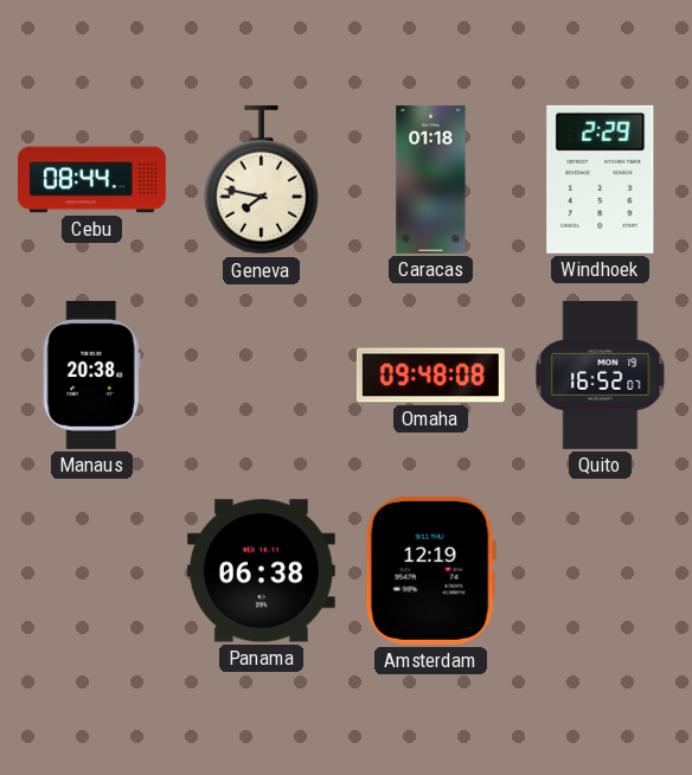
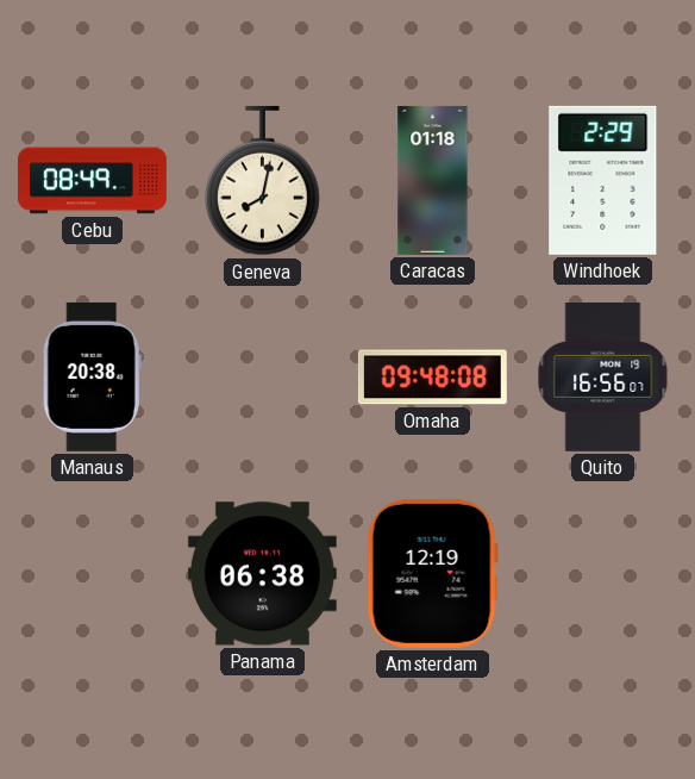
Cebu: 08:44 -> 08:49 (92, 181)
Geneva: 7:47 -> 8:02 (263, 181)
Quito: 16:52 -> 16:56 (603, 376)
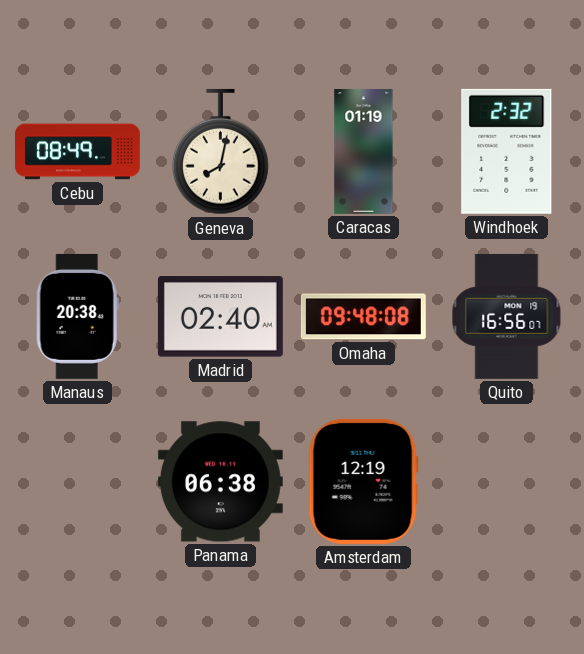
Caracas: 01:18 -> 01:19 (364, 151)
Windhoek: 2:29 -> 2:32 (507, 151)
Madrid: none -> 02:40 (220, 317)
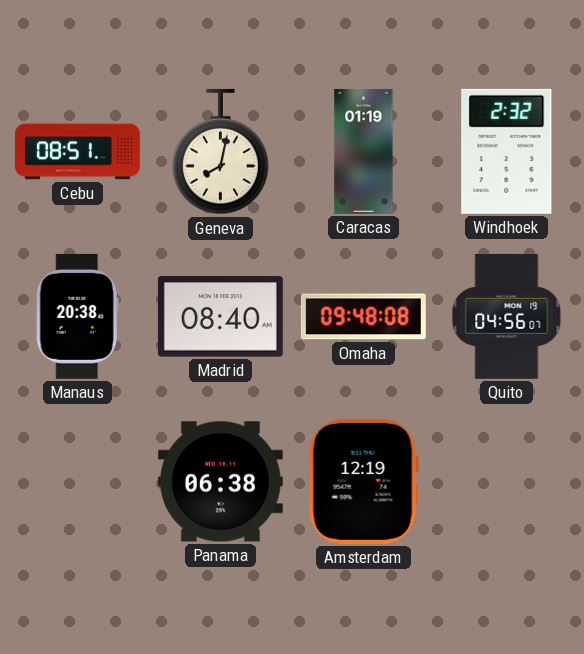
Cebu: 08:49 -> 08:51 (77, 152)
Madrid: 02:40 -> 08:40 (220, 317)
Quito: 16:56 -> 04:56 (507, 316)
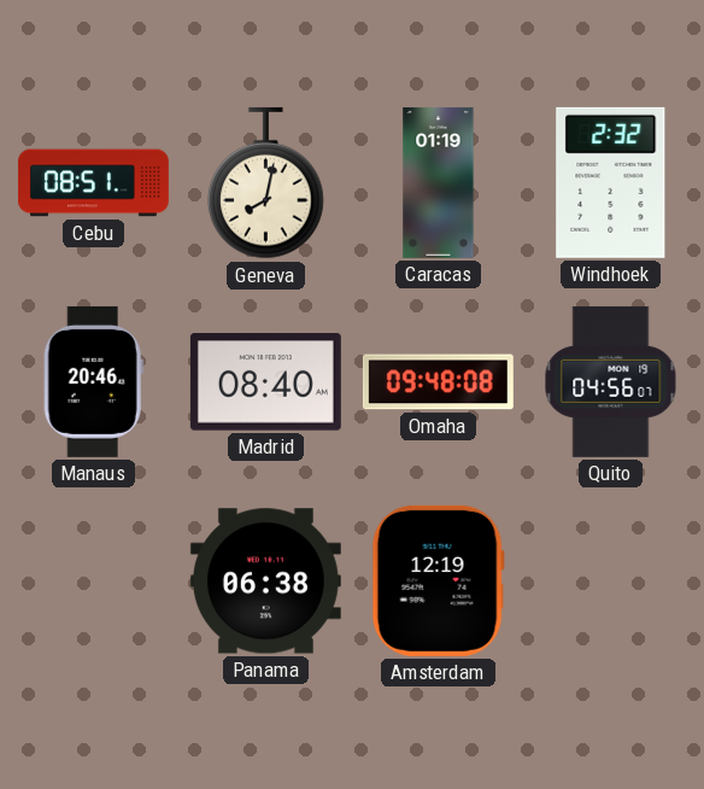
Manaus: 20:38 -> 20:46 (93, 381)
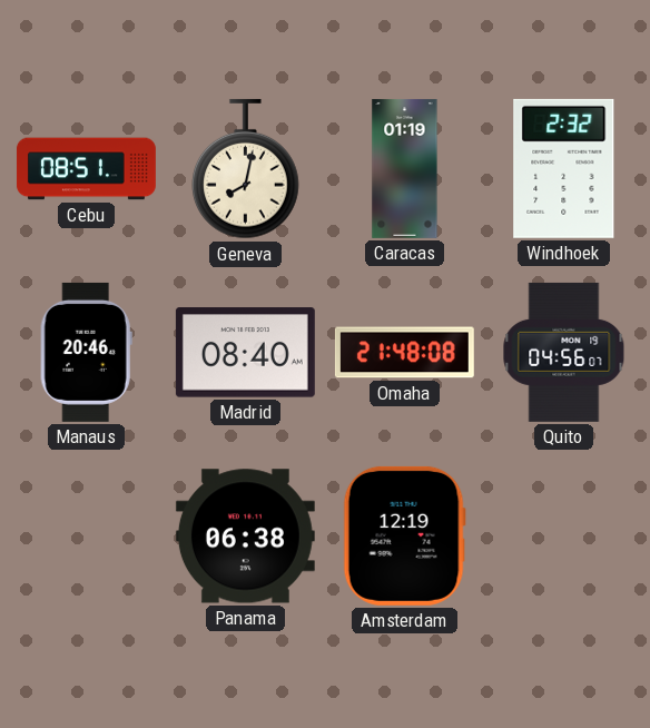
Omaha: 09:48 -> 21:48 (404, 353)
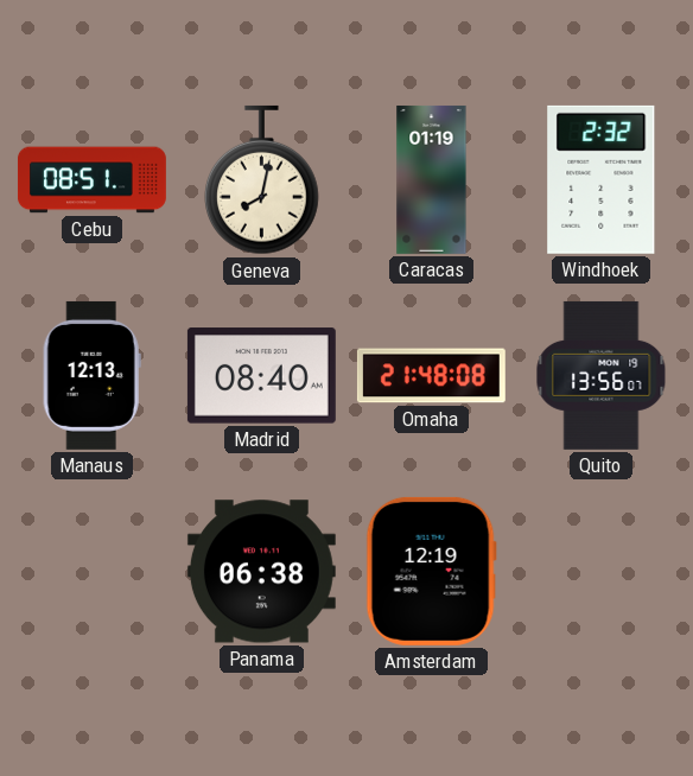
Manaus: 20:46 -> 12:13 (91, 375)
Quito: 04:56 -> 13:56 (602, 375)
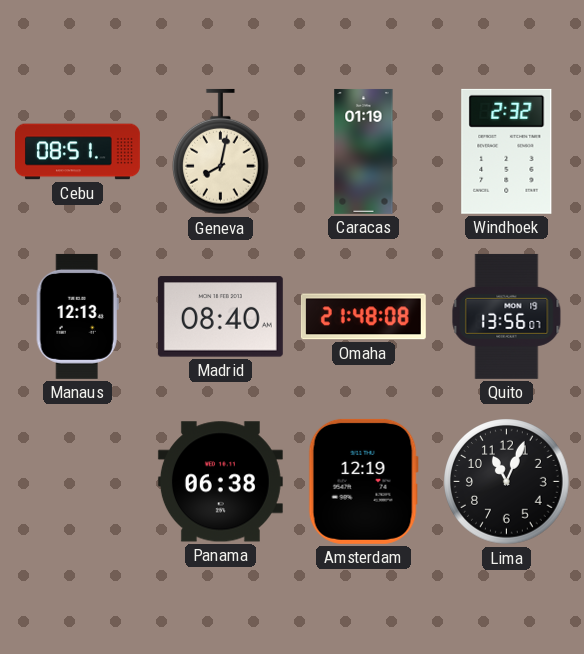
Lima: none -> 11:04 (507, 482)
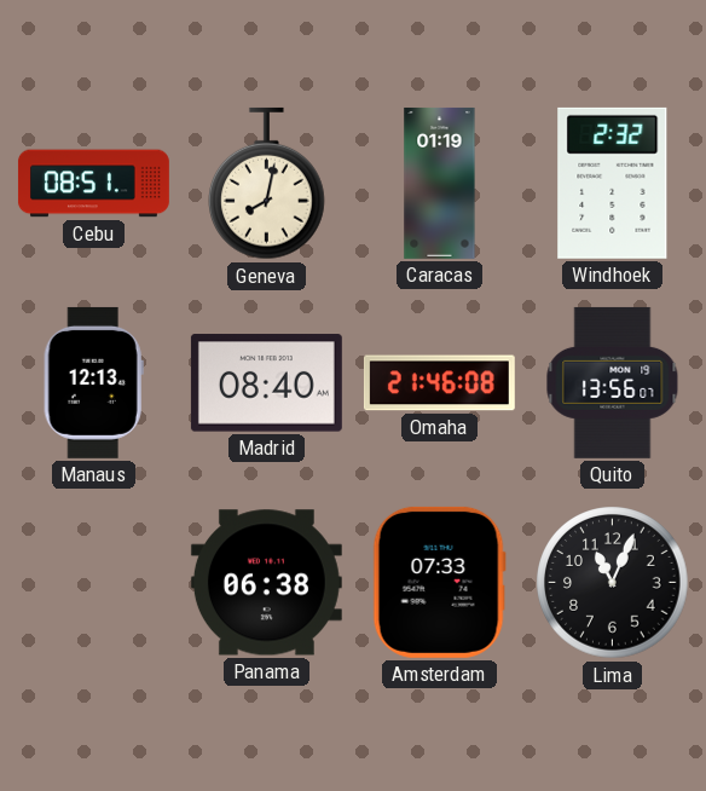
Omaha: 21:48 -> 21:46 (439, 383)
Amsterdam: 12:19 -> 07:33 (439, 582)
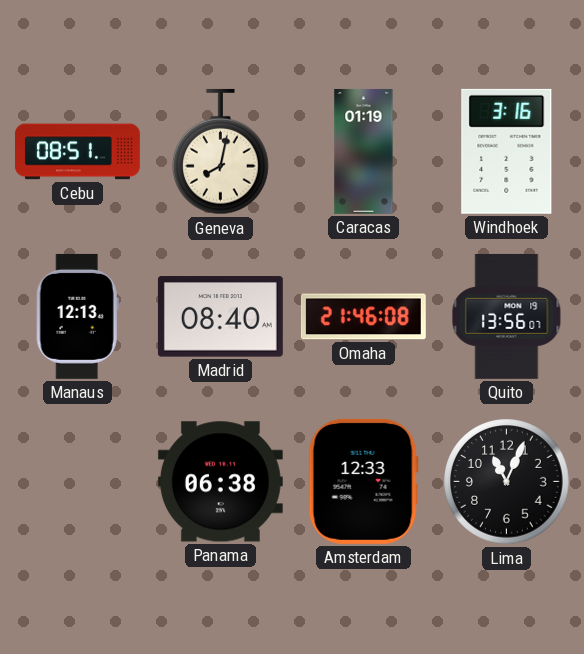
Windhoek: 2:32 -> 3:16 (507, 151)
Amsterdam: 07:33 -> 12:33 (363, 481)
